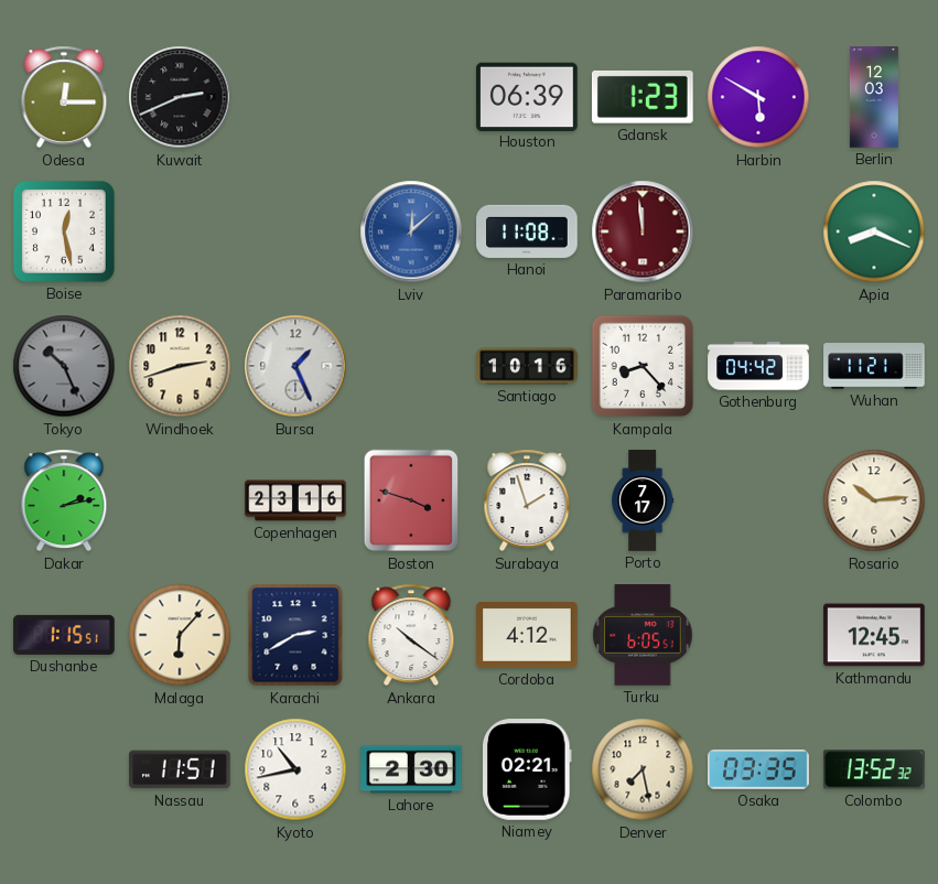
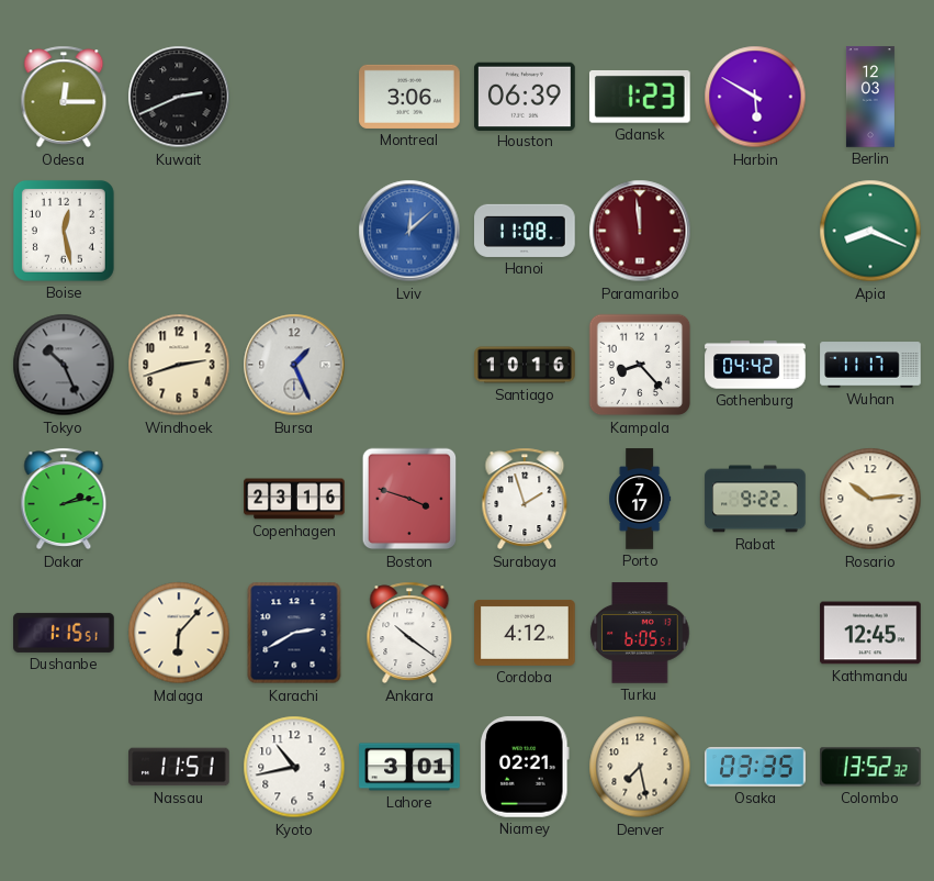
Montreal: none -> 3:06 (409, 97)
Wuhan: 11:21 -> 11:17 (870, 365)
Rabat: none -> 9:22 (755, 499)
Lahore: 2:30 -> 3:01 (409, 767)
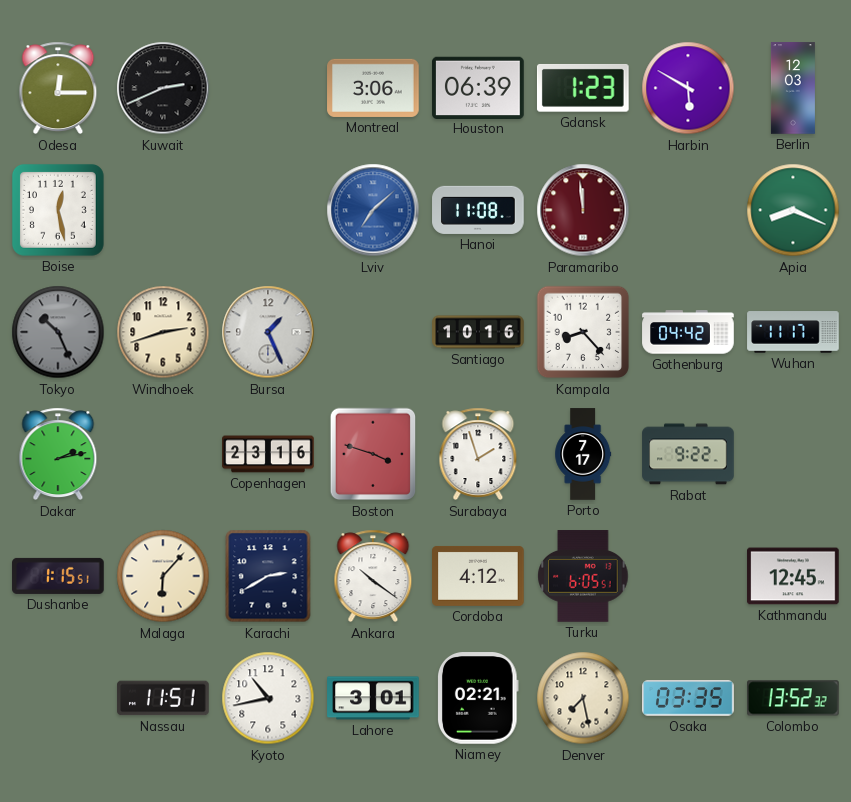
Lviv: 12:08 -> 7:08 (373, 210)
Rosario: 10:14 -> none (870, 499)
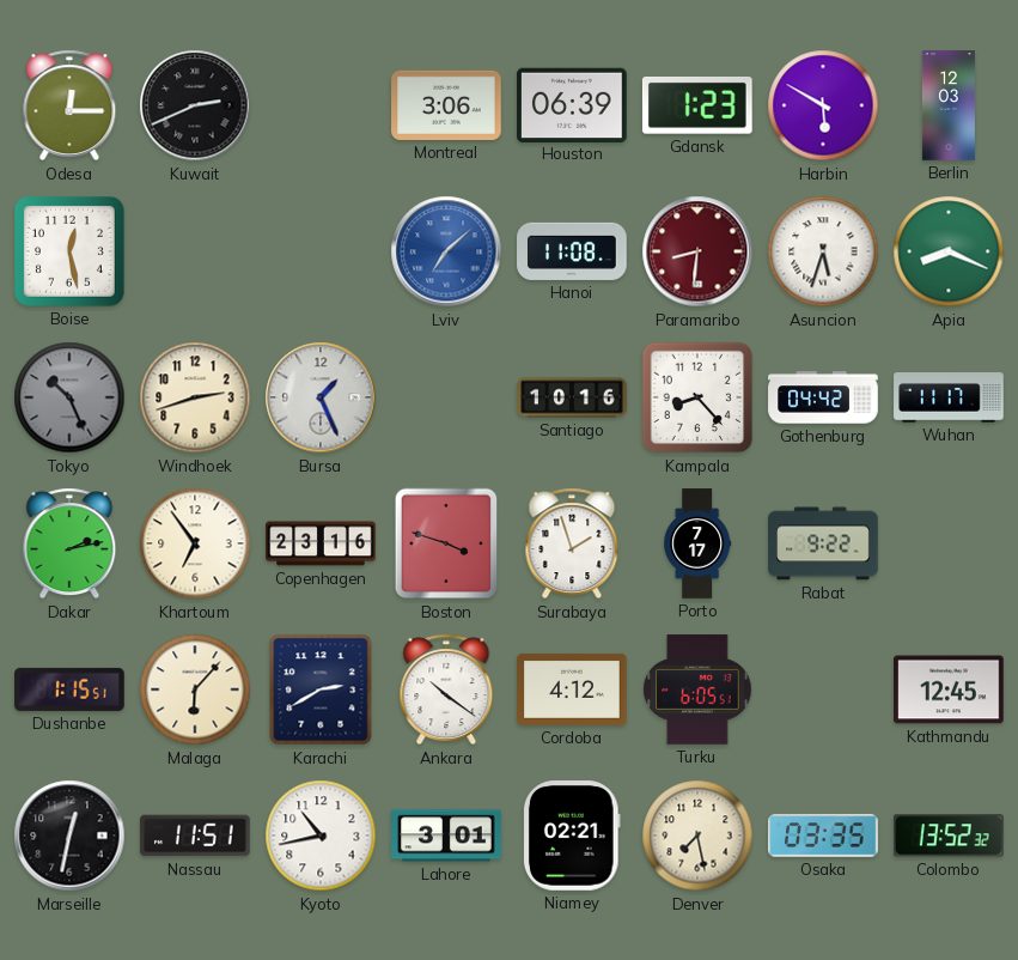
Paramaribo: 11:59 -> 8:31 (697, 251)
Asuncion: none -> 5:33 (823, 251)
Khartoum: none -> 6:54 (195, 543)
Marseille: none -> 12:32 (69, 836)
